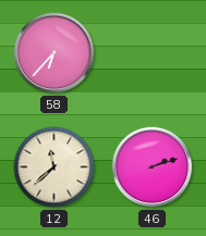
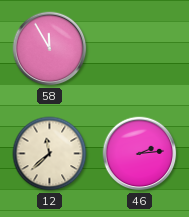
58: 6:37 -> 11:55 (50, 49)
46: 2:12 -> 2:14 (140, 154)
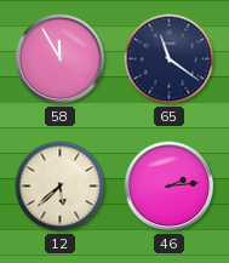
65: none -> 11:21 (170, 59)
12: 11:38 -> 5:38 (61, 187)
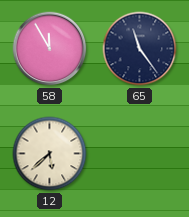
65: 11:21 -> 11:24 (140, 49)
46: 2:14 -> none (170, 187)
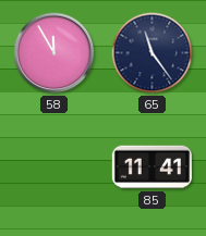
12: 5:38 -> none (50, 154)
85: none -> 11:41 (152, 167)
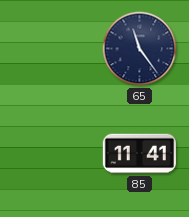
58: 11:55 -> none (54, 53)
